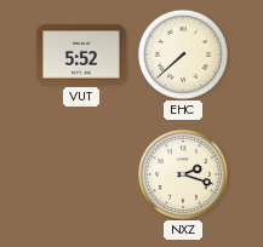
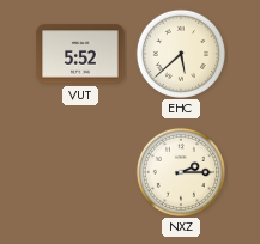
EHC: 7:38 -> 5:38 (180, 53)
NXZ: 2:18 -> 2:15 (180, 171)
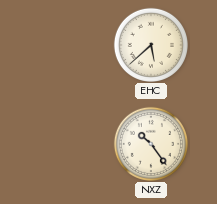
VUT: 5:52 -> none (80, 54)
NXZ: 2:15 -> 10:24 (150, 143)
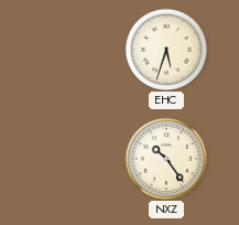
EHC: 5:38 -> 5:33 (165, 49)
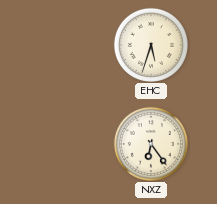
NXZ: 10:24 -> 6:24 (150, 143)
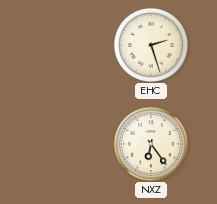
EHC: 5:33 -> 2:27 (150, 44)
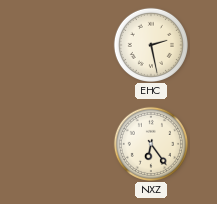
EHC: 2:27 -> 2:28 (150, 44)
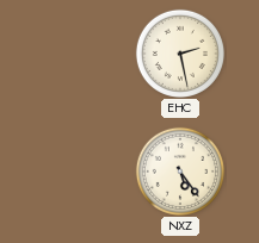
NXZ: 6:24 -> 5:24 (179, 170)
